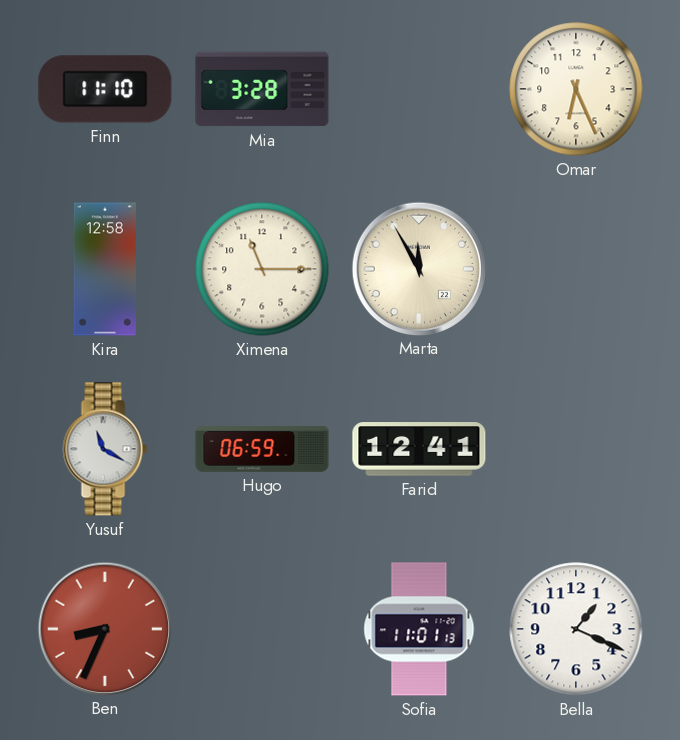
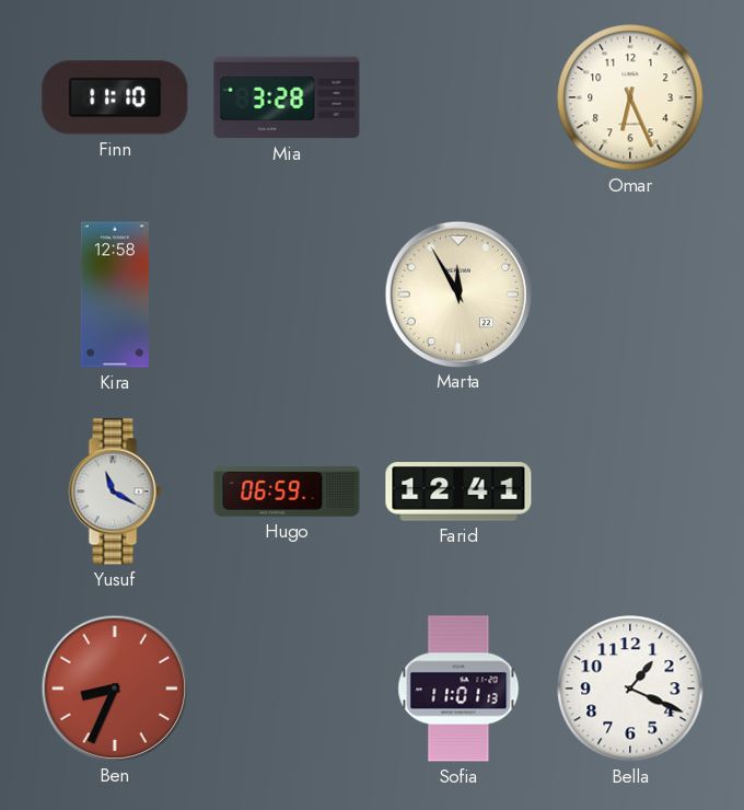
Ximena: 11:15 -> none (262, 269)
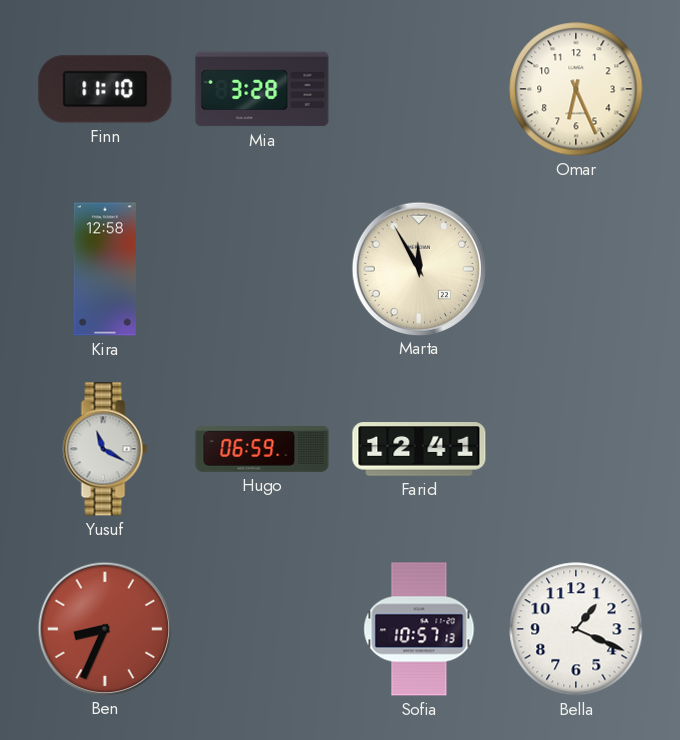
Sofia: 11:01 -> 10:57 (419, 629)
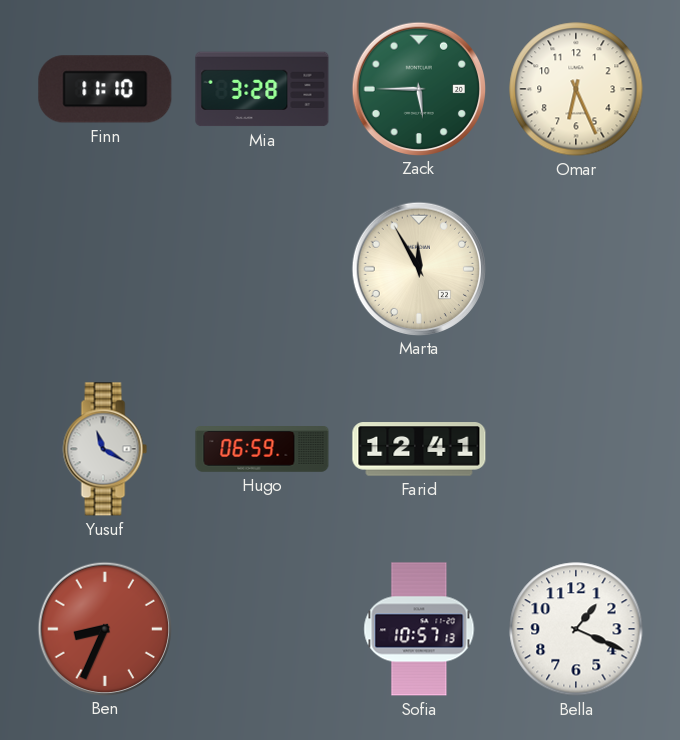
Zack: none -> 5:45 (418, 88)
Kira: 12:58 -> none (105, 269)
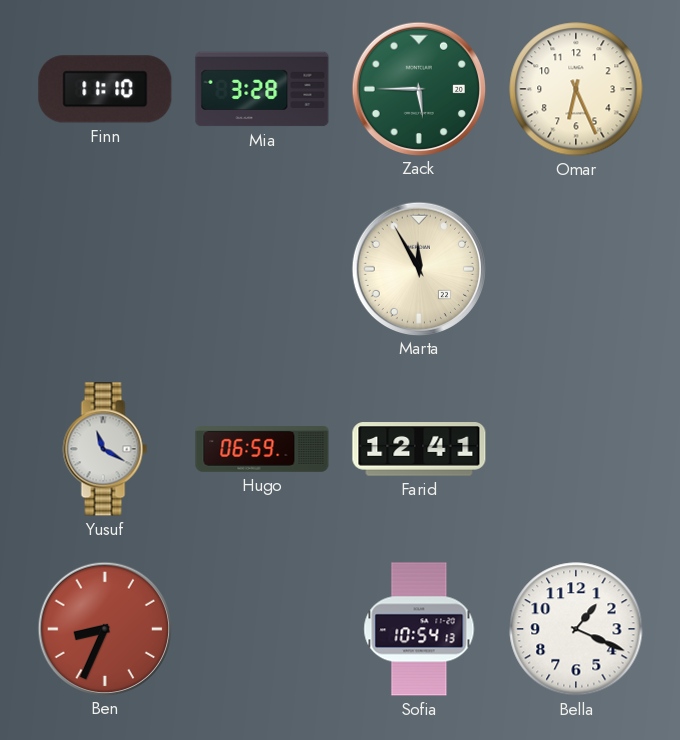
Sofia: 10:57 -> 10:54 (419, 629)
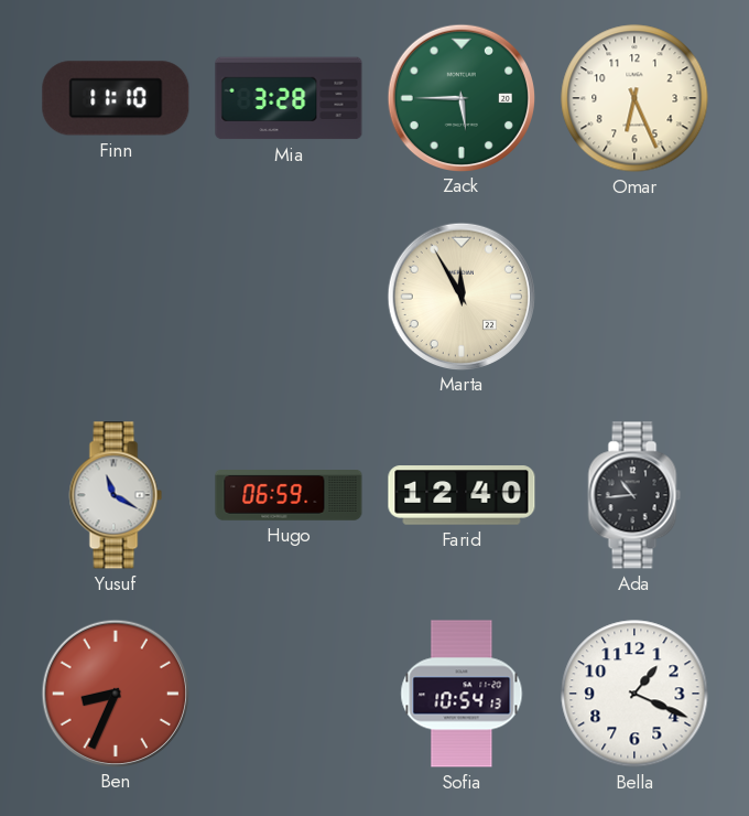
Farid: 12:41 -> 12:40 (462, 495)
Ada: none -> 10:44 (634, 495)
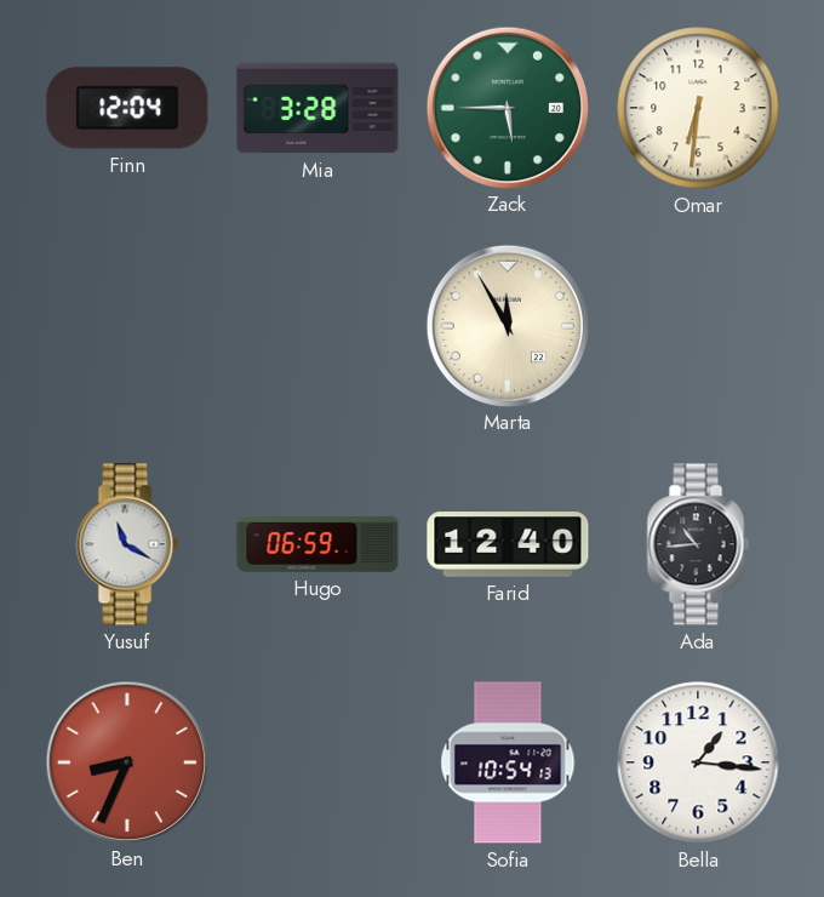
Finn: 11:10 -> 12:04 (127, 108)
Omar: 6:26 -> 6:31 (698, 108)
Bella: 1:19 -> 1:16 (698, 762)
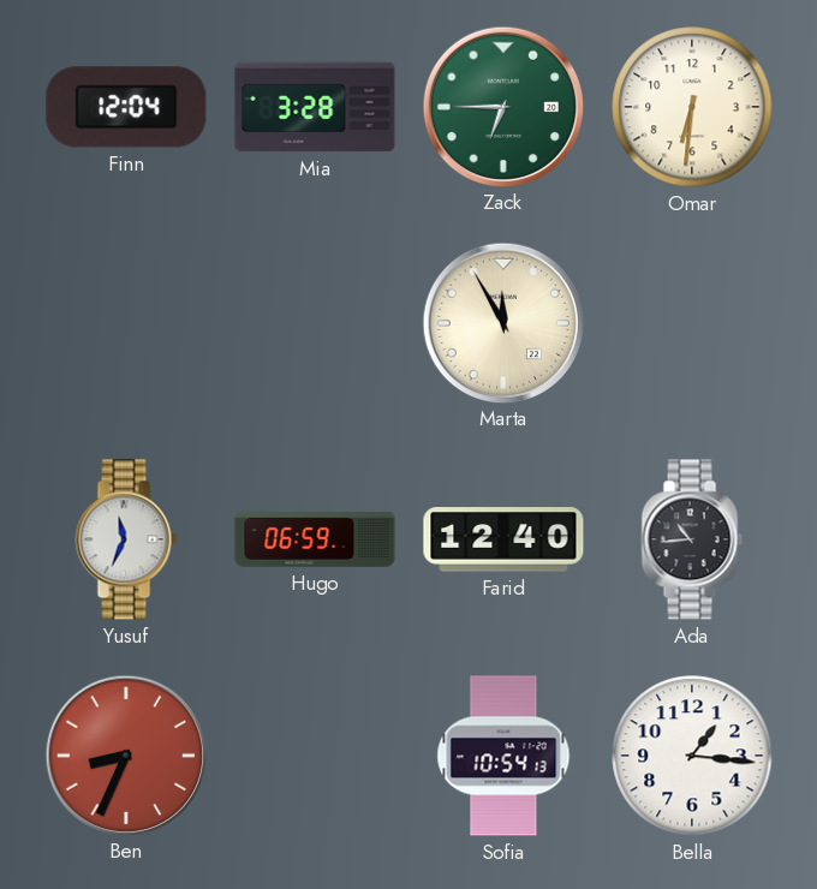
Zack: 5:45 -> 6:45 (502, 106)
Yusuf: 11:20 -> 11:34 (126, 539)
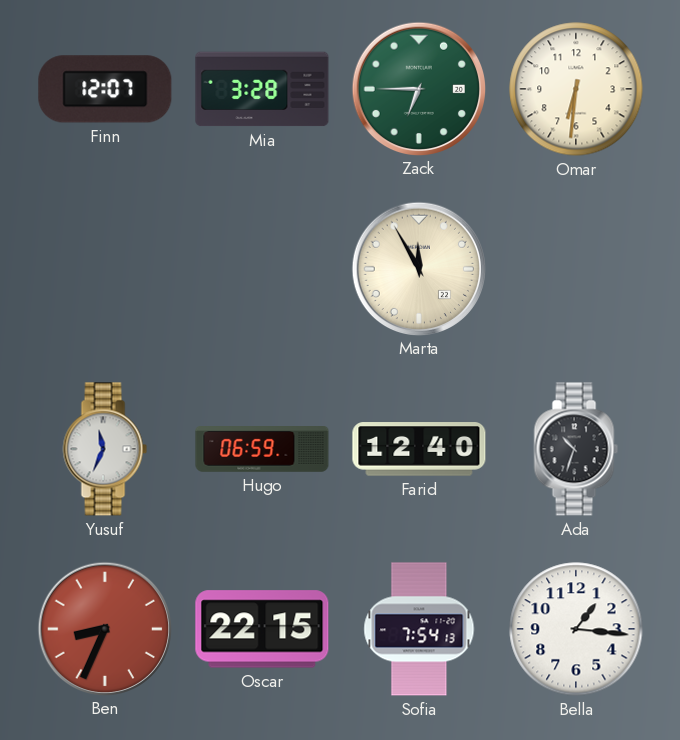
Finn: 12:04 -> 12:07 (105, 89)
Ada: 10:44 -> 10:33 (576, 449)
Oscar: none -> 22:15 (262, 629)
Sofia: 10:54 -> 7:54 (419, 629)
